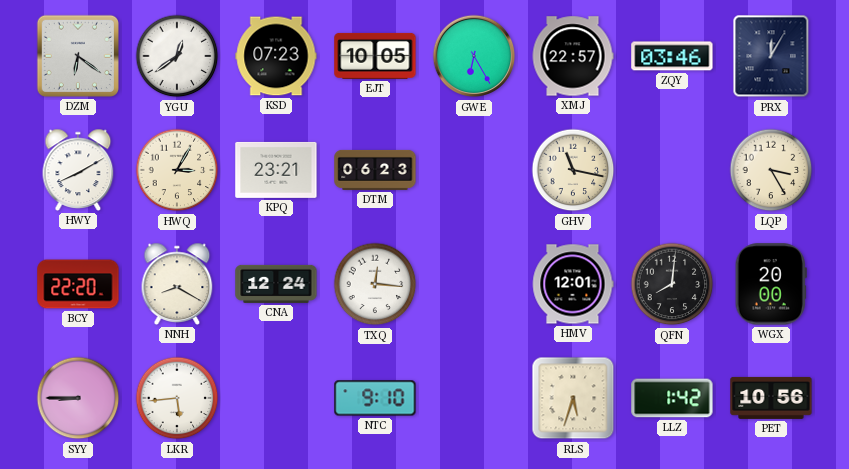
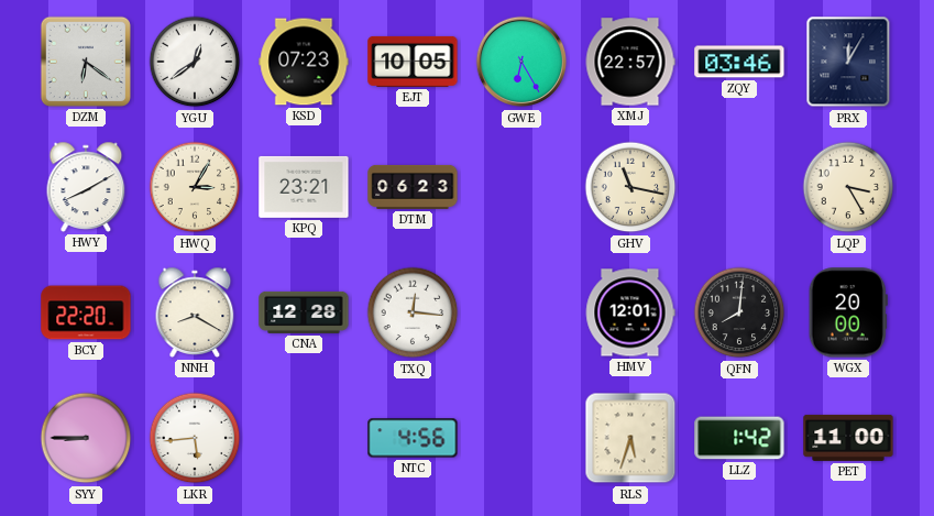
CNA: 12:24 -> 12:28 (304, 312)
NTC: 9:10 -> 4:56 (413, 438)
PET: 10:56 -> 11:00 (848, 438)
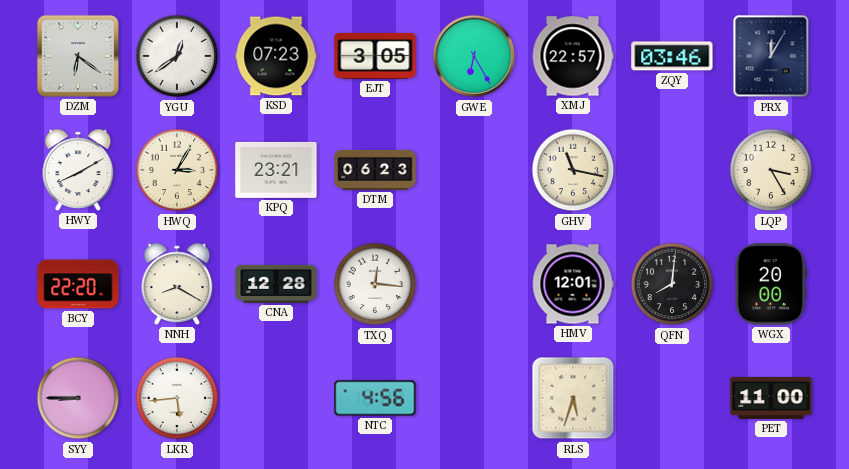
EJT: 10:05 -> 3:05 (375, 56)
LLZ: 1:42 -> none (739, 438)
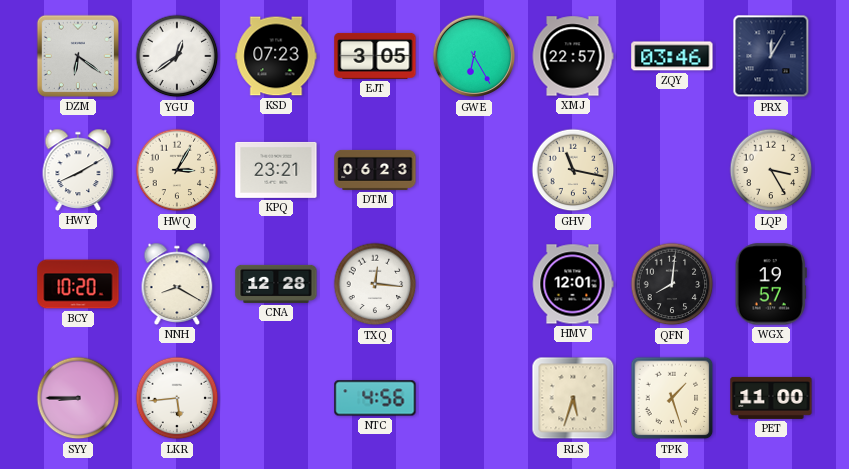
BCY: 22:20 -> 10:20 (78, 284)
WGX: 20:00 -> 19:57 (771, 284)
TPK: none -> 1:27 (672, 398)
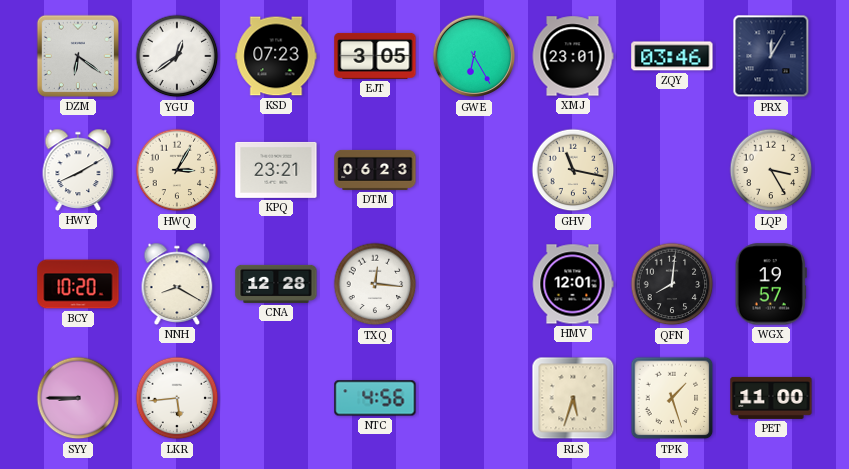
XMJ: 22:57 -> 23:01 (573, 56)
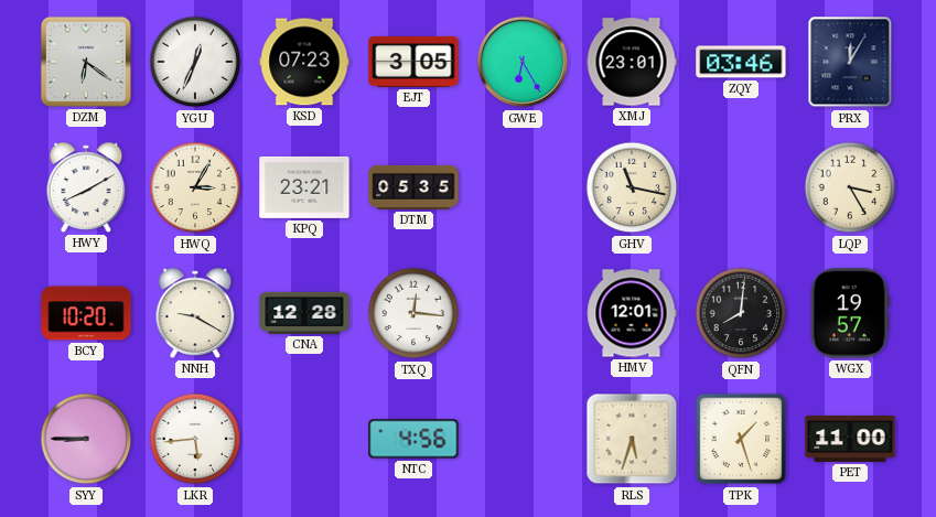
YGU: 12:39 -> 12:34 (195, 62)
DTM: 06:23 -> 05:35 (413, 187)
NNH: 8:20 -> 9:20 (195, 313)
